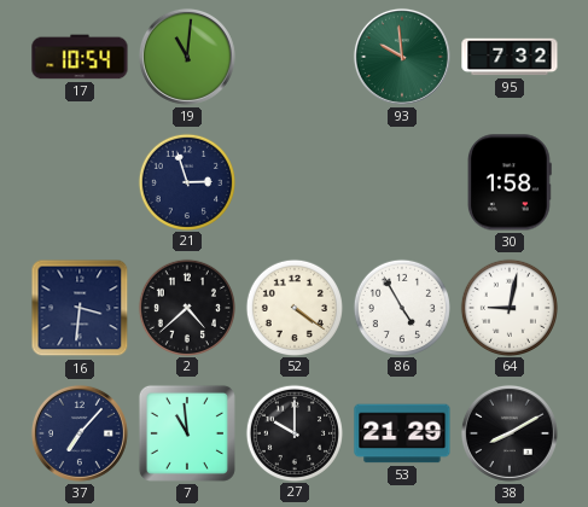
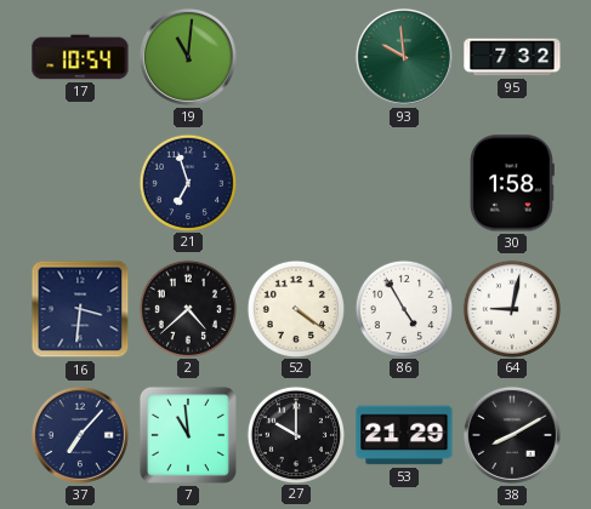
21: 2:57 -> 6:57 (187, 182)
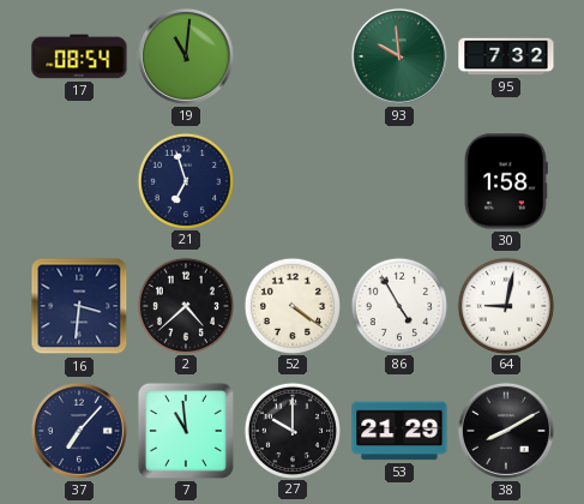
17: 10:54 -> 08:54 (79, 56)
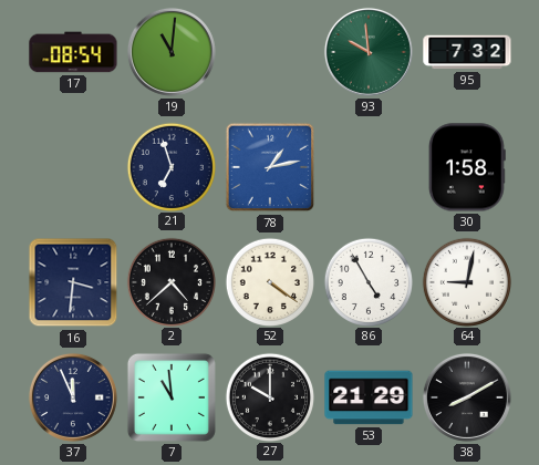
78: none -> 1:13 (270, 167)
37: 7:07 -> 11:56 (73, 397)
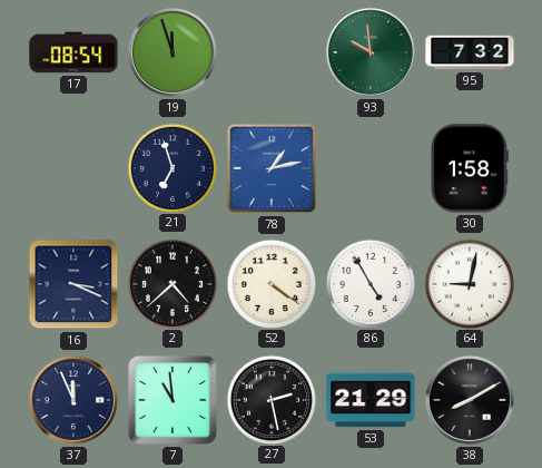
19: 11:01 -> 11:57 (173, 52)
16: 3:31 -> 3:19 (73, 284)
27: 10:00 -> 2:28 (270, 399)
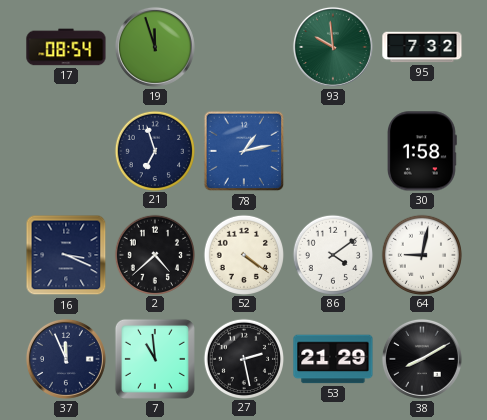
86: 4:55 -> 4:09 (332, 254)
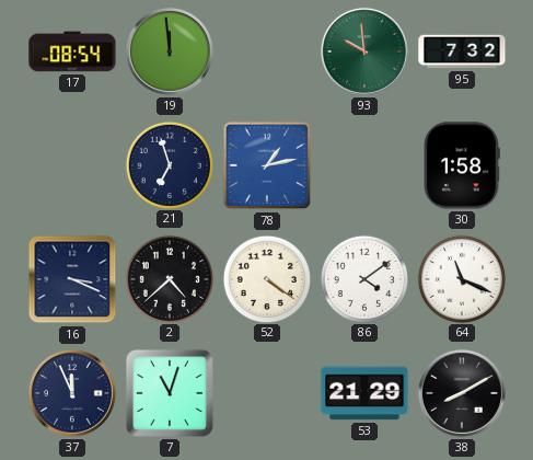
19: 11:57 -> 11:59 (170, 51)
64: 9:02 -> 11:19 (461, 278)
7: 10:59 -> 11:03 (170, 393)
27: 2:28 -> none (243, 358)
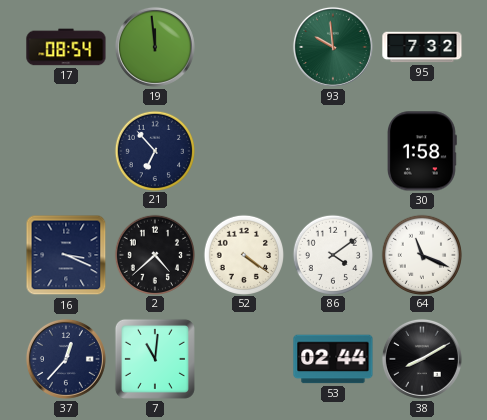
21: 6:57 -> 6:53 (154, 150)
78: 1:13 -> none (267, 165)
37: 11:56 -> 12:37 (66, 359)
7: 11:03 -> 11:01 (155, 359)
53: 21:29 -> 02:44 (333, 359)
